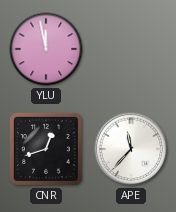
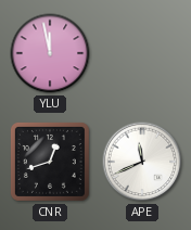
APE: 11:37 -> 11:41 (142, 162)
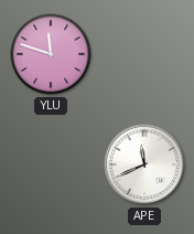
YLU: 11:58 -> 11:48 (51, 54)
CNR: 12:42 -> none (50, 162)
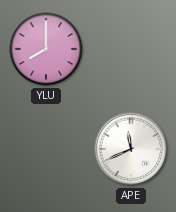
YLU: 11:48 -> 8:00 (46, 49)
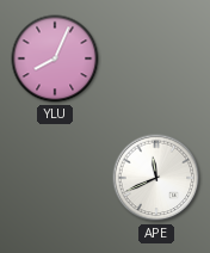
YLU: 8:00 -> 8:04 (55, 58)
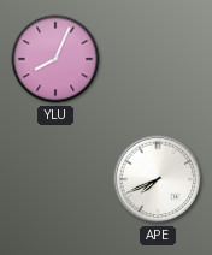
APE: 11:41 -> 7:41 (158, 179)
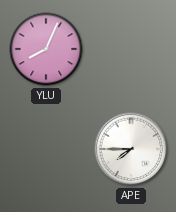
APE: 7:41 -> 7:45 (131, 149)
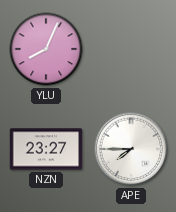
NZN: none -> 23:27 (46, 149)
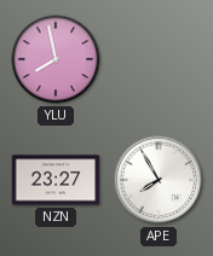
YLU: 8:04 -> 7:58 (56, 59)
APE: 7:45 -> 7:55 (159, 180)
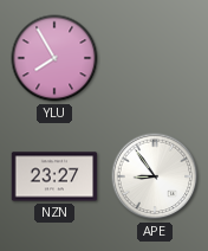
YLU: 7:58 -> 7:55 (54, 58)
APE: 7:55 -> 8:54 (155, 176)
